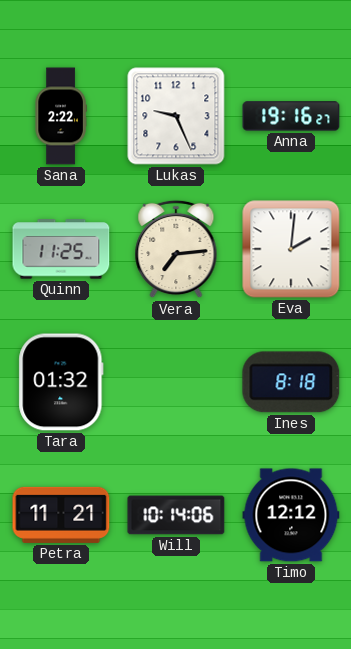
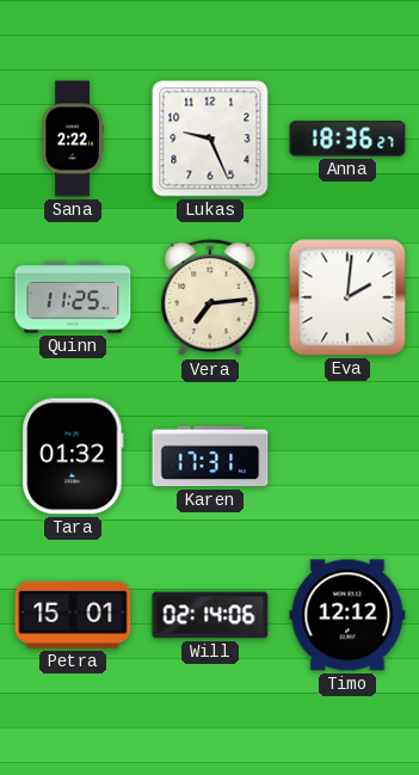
Anna: 19:16 -> 18:36 (347, 139)
Karen: none -> 17:31 (210, 456)
Ines: 8:18 -> none (291, 382)
Petra: 11:21 -> 15:01 (73, 615)
Will: 10:14 -> 02:14 (210, 615)
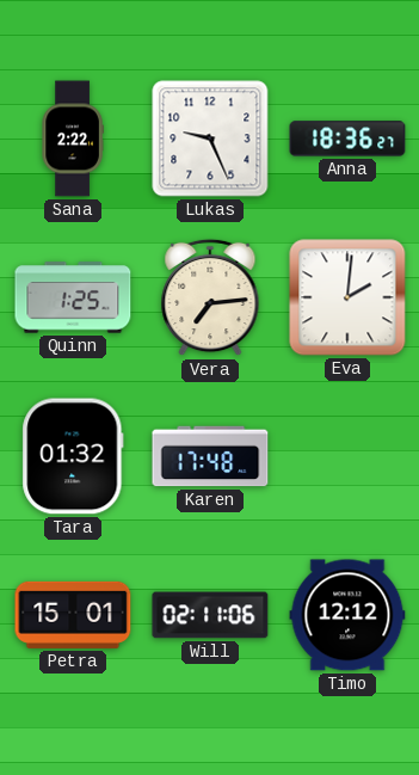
Quinn: 11:25 -> 1:25 (73, 297)
Karen: 17:31 -> 17:48 (210, 456)
Will: 02:14 -> 02:11 (210, 615)
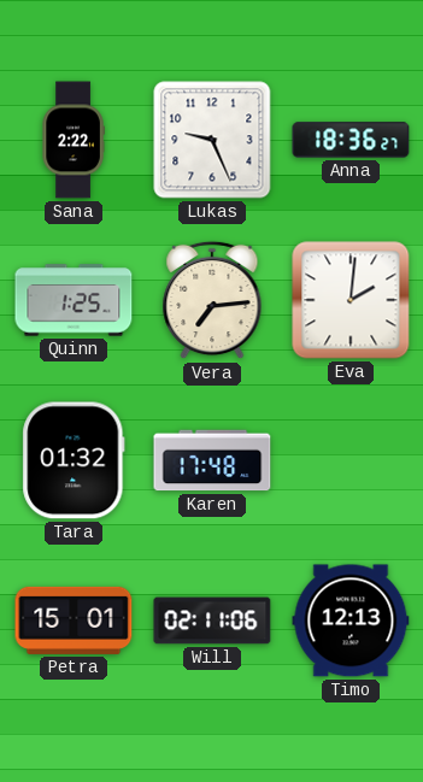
Timo: 12:12 -> 12:13 (351, 621)
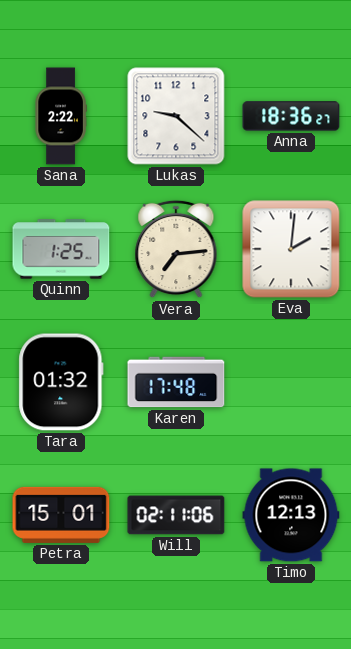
Lukas: 9:26 -> 9:22 (176, 116)
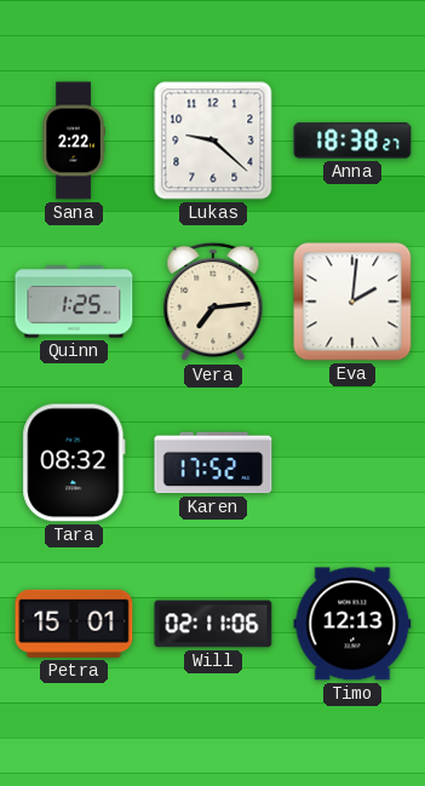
Anna: 18:36 -> 18:38 (352, 140)
Tara: 01:32 -> 08:32 (74, 463)
Karen: 17:48 -> 17:52 (213, 463)
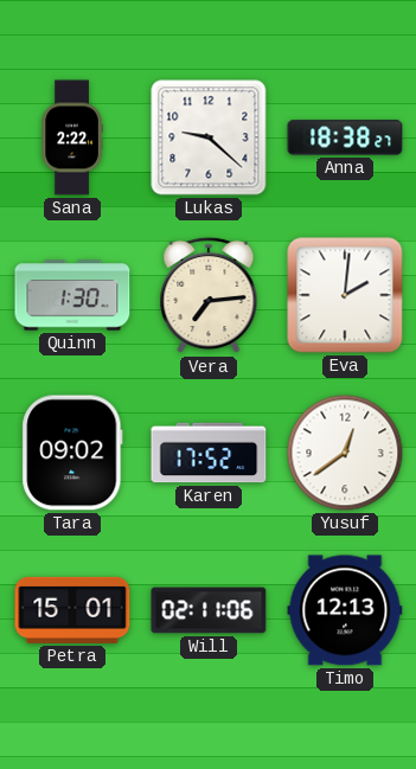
Quinn: 1:25 -> 1:30 (72, 295)
Tara: 08:32 -> 09:02 (72, 453)
Yusuf: none -> 12:39 (345, 453)
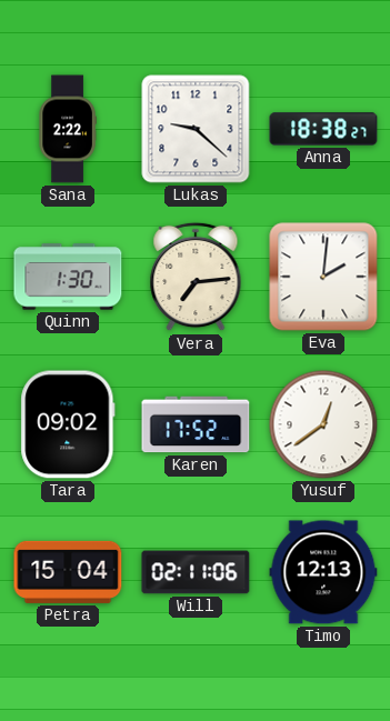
Petra: 15:01 -> 15:04 (68, 572)
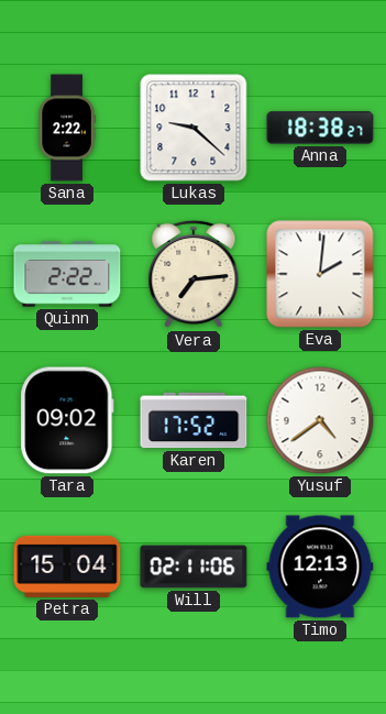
Quinn: 1:30 -> 2:22 (67, 274)
Yusuf: 12:39 -> 4:39 (320, 420)
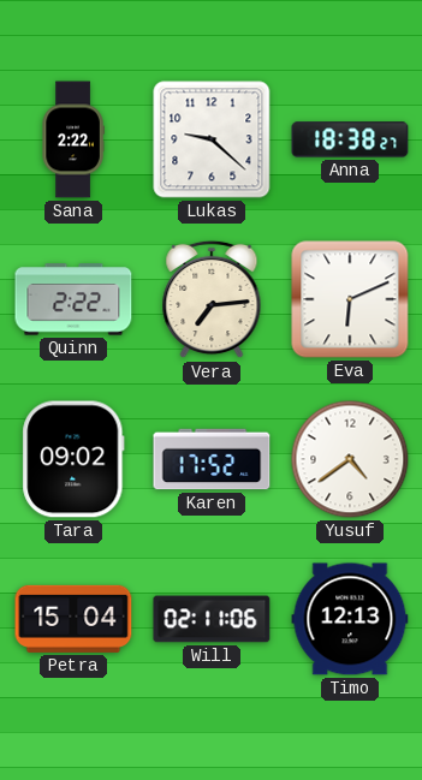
Eva: 2:01 -> 6:11 (350, 299)
